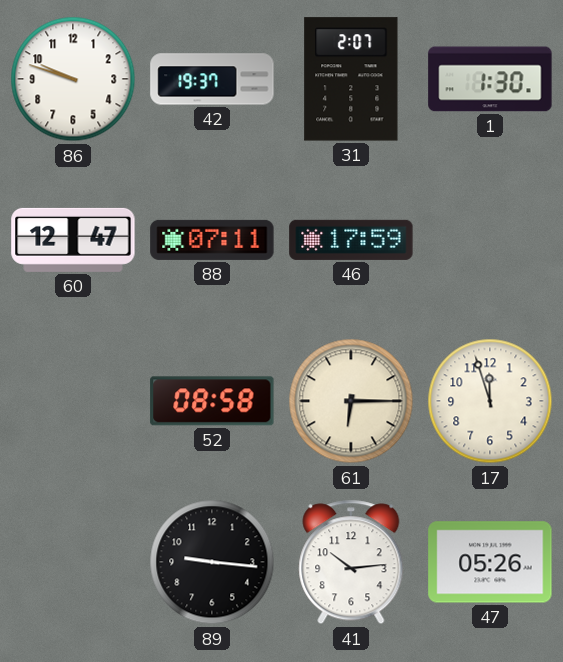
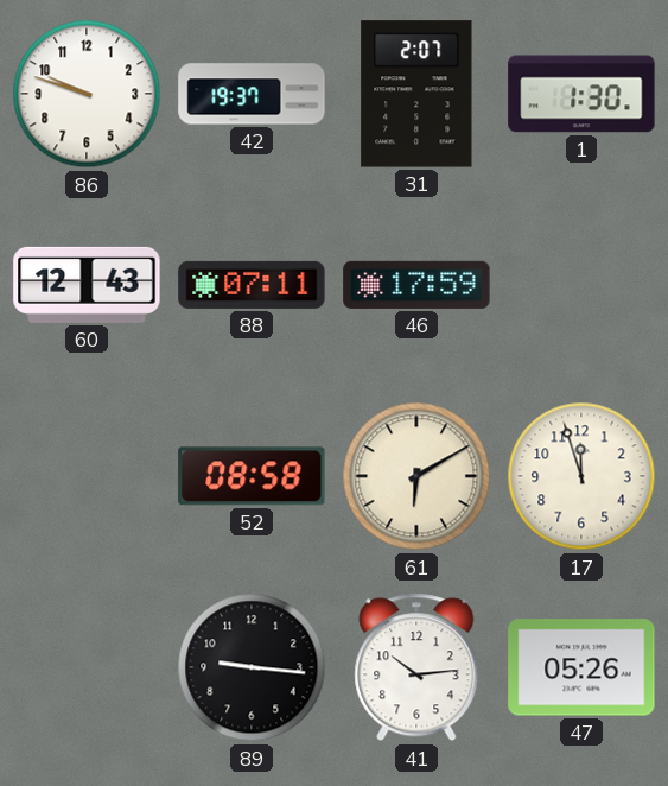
60: 12:47 -> 12:43 (87, 285)
61: 6:15 -> 6:10 (416, 476)
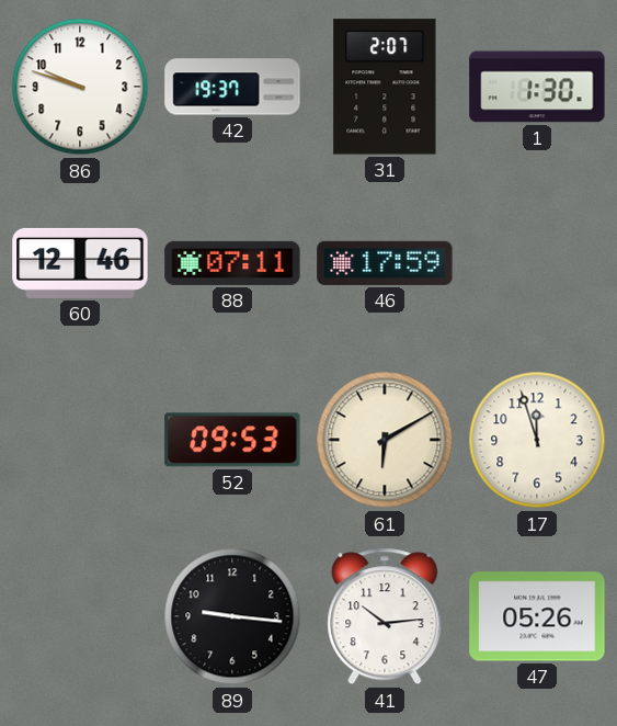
60: 12:43 -> 12:46 (80, 263)
52: 08:58 -> 09:53 (232, 440)
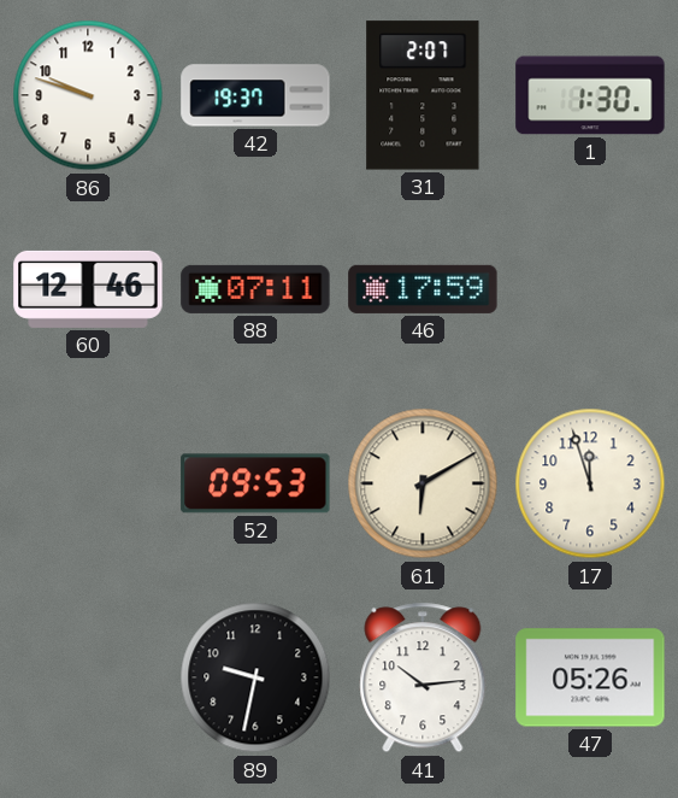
89: 9:16 -> 9:32 (255, 677)
